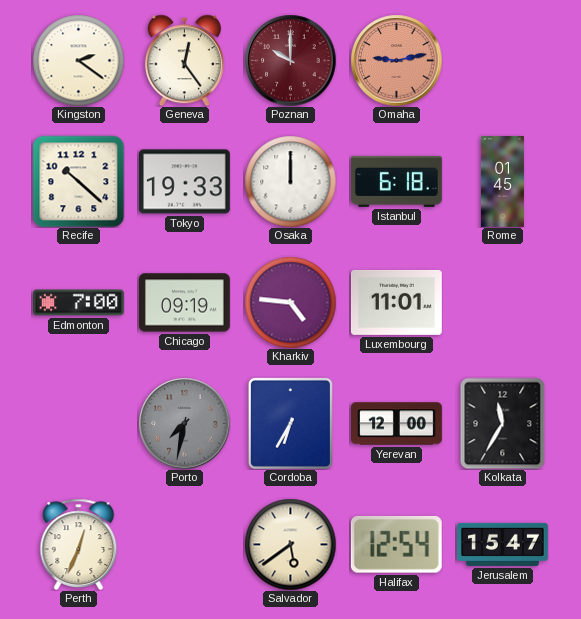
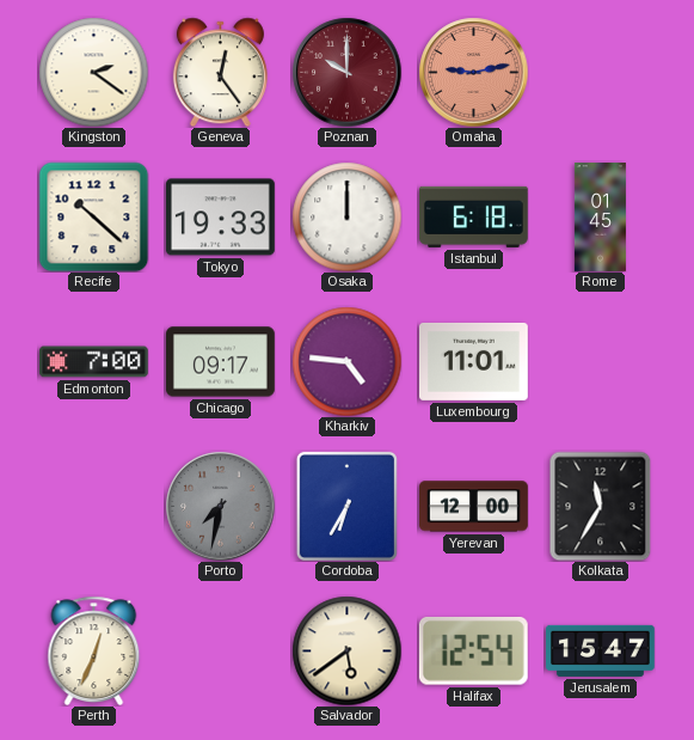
Chicago: 09:19 -> 09:17 (221, 362)
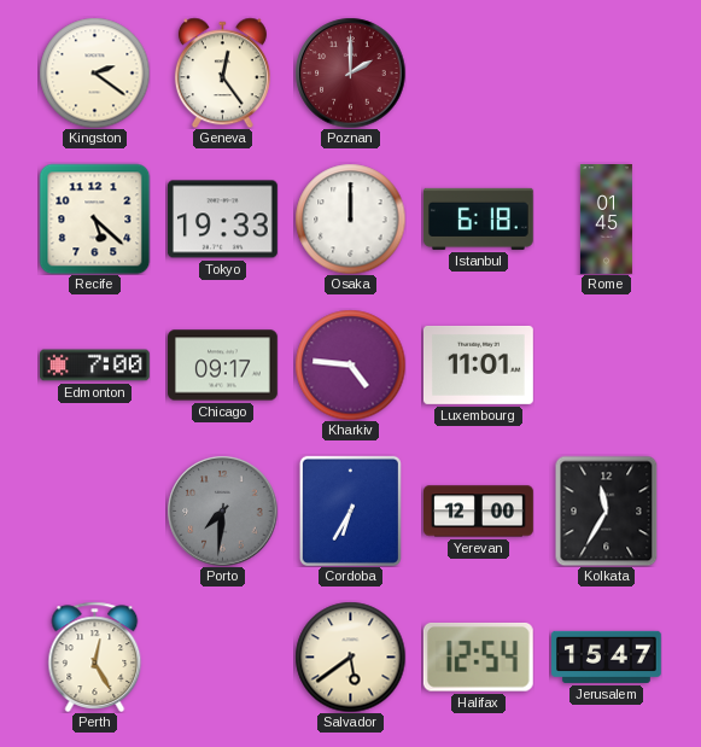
Poznan: 10:00 -> 2:00 (350, 72)
Omaha: 9:13 -> none (473, 72)
Recife: 10:22 -> 5:22 (94, 218)
Porto: 7:32 -> 7:31 (222, 510)
Perth: 12:34 -> 12:25 (95, 656)
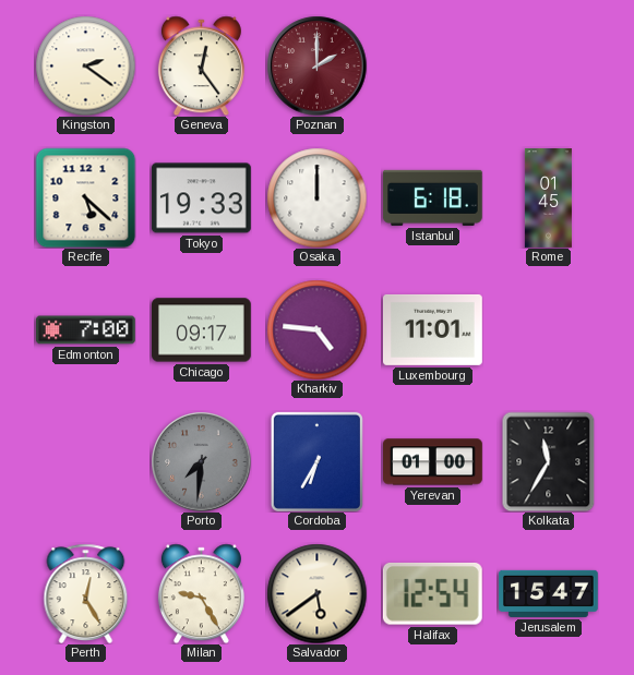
Yerevan: 12:00 -> 01:00 (433, 462)
Milan: none -> 9:25 (201, 593)
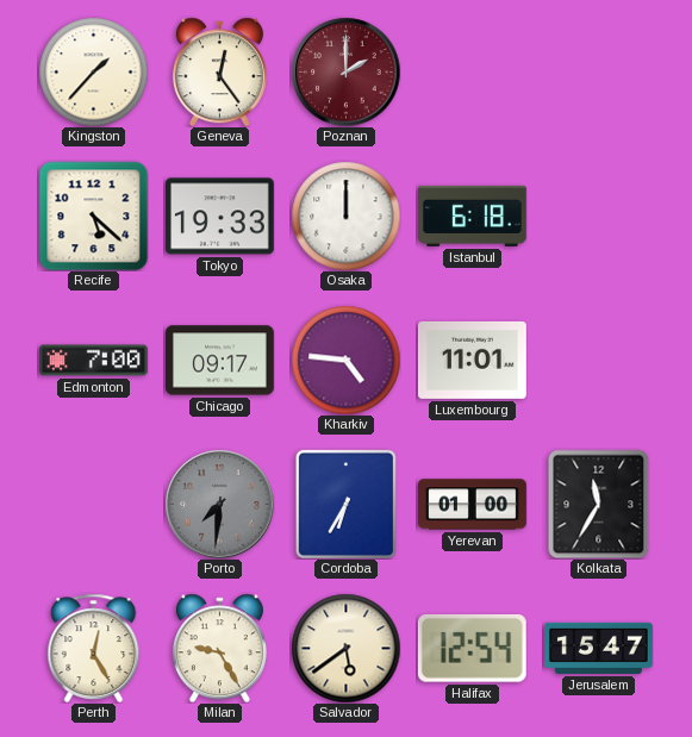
Kingston: 2:21 -> 1:37 (93, 71)
Rome: 01:45 -> none (548, 198)
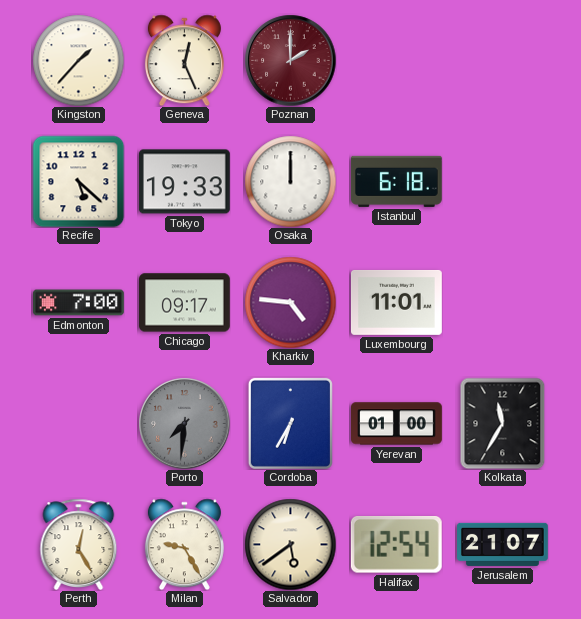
Geneva: 12:24 -> 12:26 (184, 60)
Jerusalem: 15:47 -> 21:07 (503, 544)
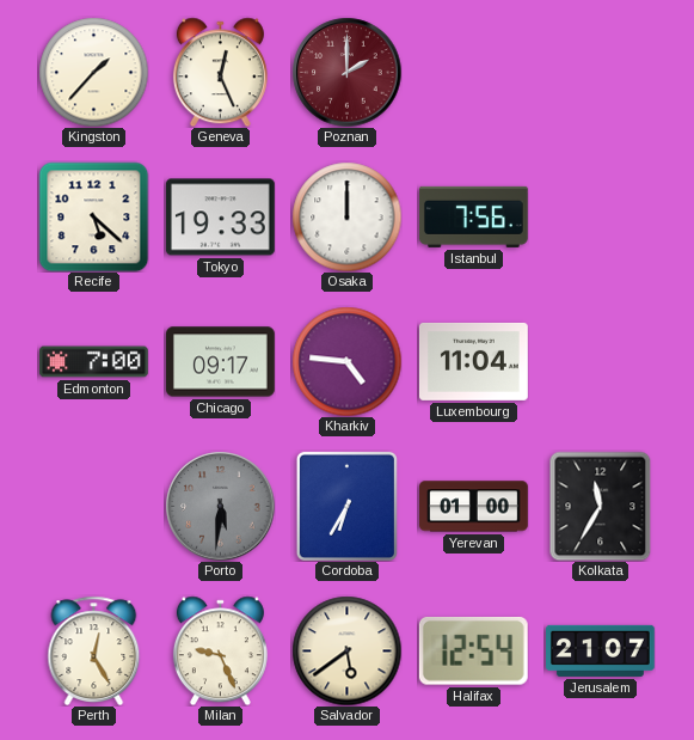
Istanbul: 6:18 -> 7:56 (473, 216)
Luxembourg: 11:01 -> 11:04 (474, 361)
Porto: 7:31 -> 5:31 (220, 506)
Milan: 9:25 -> 9:26 (220, 650)
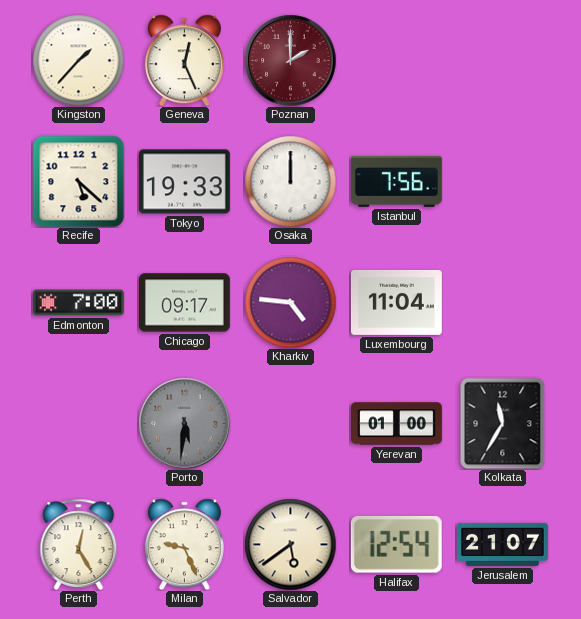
Cordoba: 6:35 -> none (346, 506)
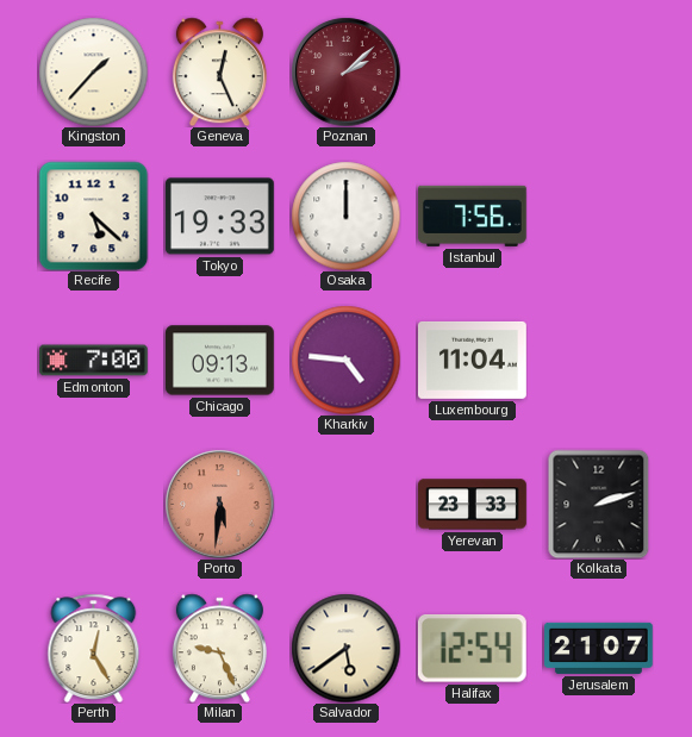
Poznan: 2:00 -> 2:08 (345, 71)
Chicago: 09:17 -> 09:13 (220, 361)
Porto dial: grey -> salmon (219, 504)
Yerevan: 01:00 -> 23:33 (473, 505)
Kolkata: 11:35 -> 2:12 (599, 504)
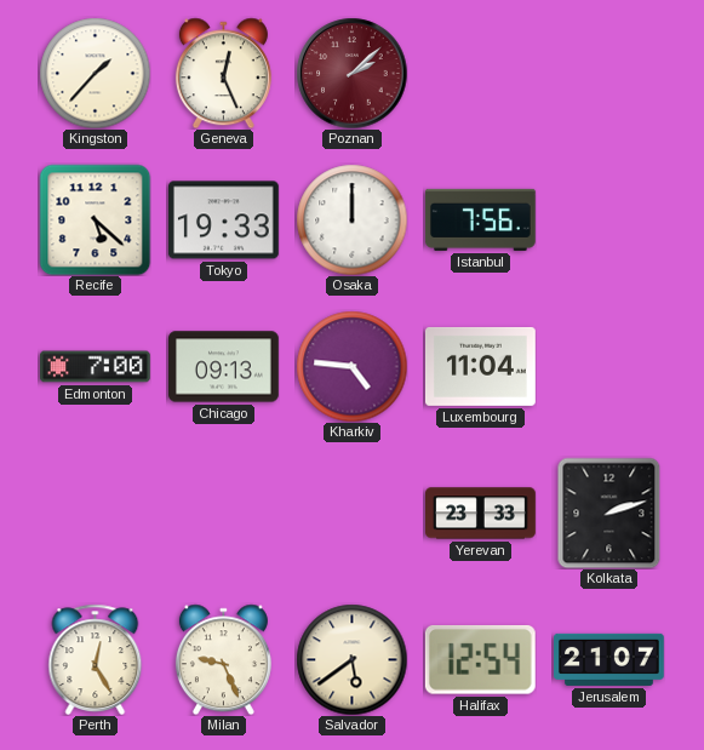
Porto: 5:31 -> none (219, 504)
